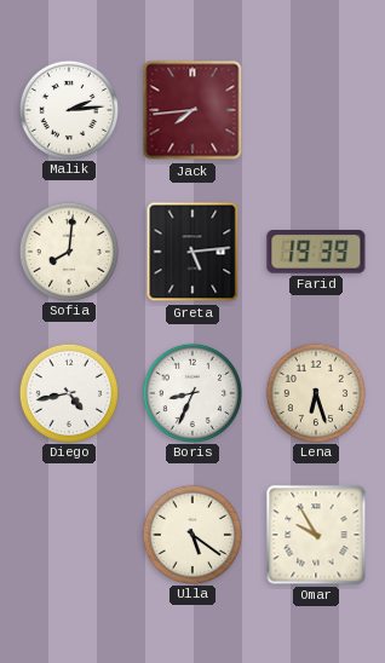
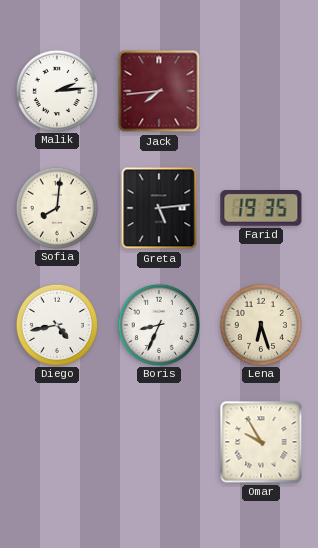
Farid: 19:39 -> 19:35 (261, 208)
Ulla: 5:21 -> none (191, 534)
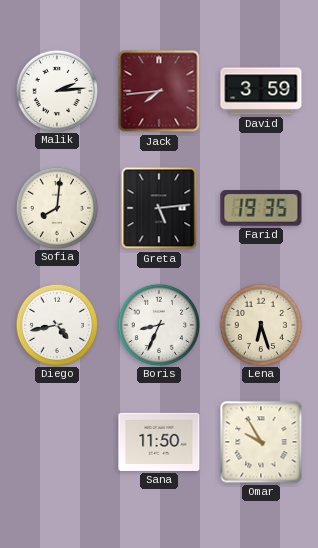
David: none -> 3:59 (261, 91)
Sana: none -> 11:50 (159, 442)
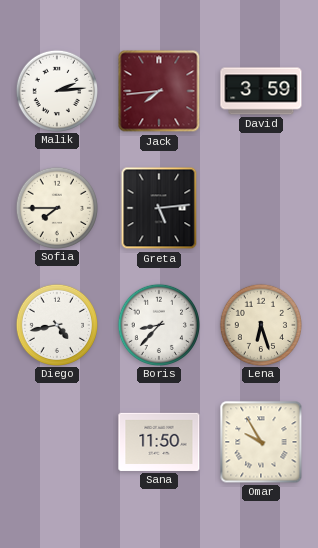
Sofia: 8:01 -> 7:45 (56, 207)
Farid: 19:35 -> none (261, 208)
Boris: 8:34 -> 8:37 (158, 324)
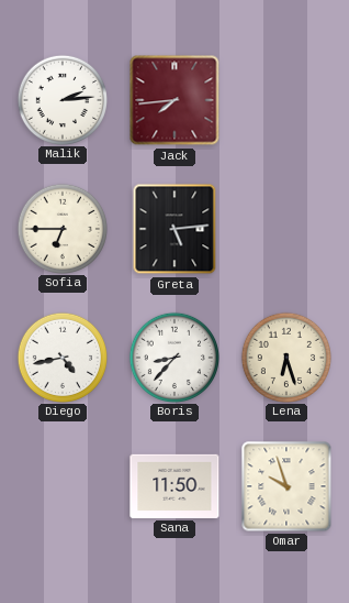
David: 3:59 -> none (261, 91)
Sofia: 7:45 -> 6:45 (61, 228)
Omar: 9:55 -> 9:57 (286, 486)
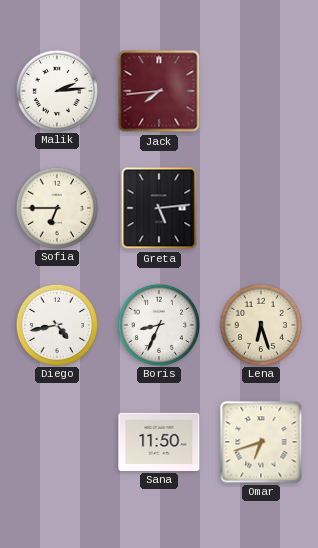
Boris: 8:37 -> 8:34 (158, 324)
Omar: 9:57 -> 6:42 (261, 442)
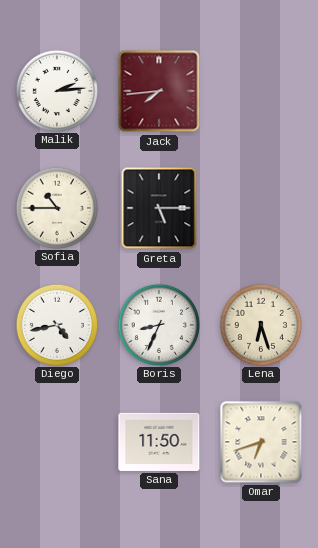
Sofia: 6:45 -> 10:45 (56, 207)
Greta: 5:14 -> 5:15 (159, 208)
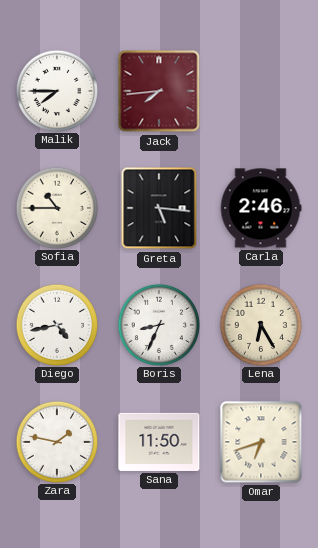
Malik: 2:14 -> 7:45 (56, 90)
Greta: 5:15 -> 5:16 (159, 208)
Carla: none -> 2:46 (261, 208)
Lena: 6:27 -> 6:25 (260, 324)
Zara: none -> 1:47 (56, 441)
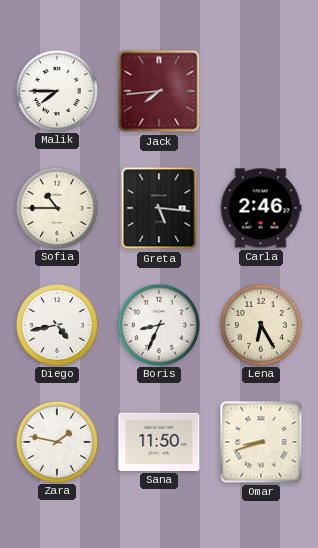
Omar: 6:42 -> 8:42 (261, 442)
